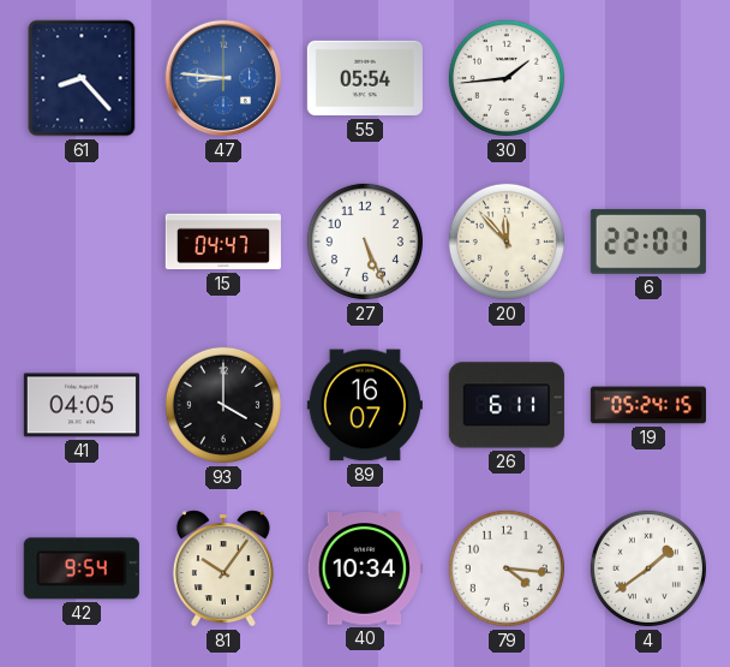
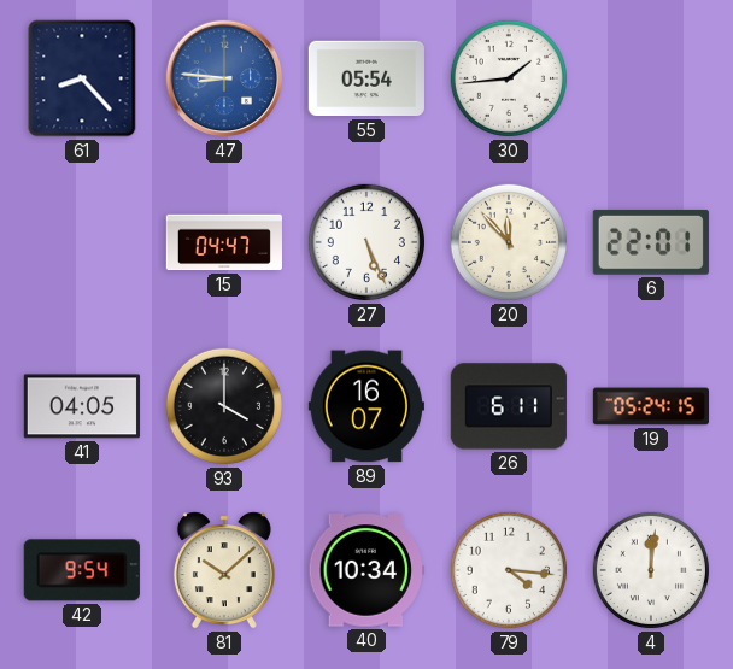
81: 10:06 -> 10:08 (224, 570)
4: 1:39 -> 12:01 (651, 570)
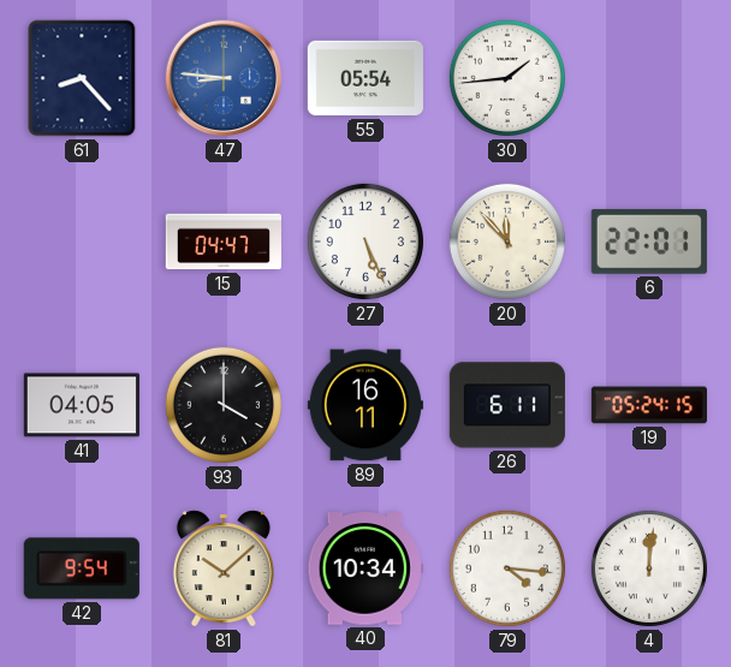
89: 16:07 -> 16:11 (365, 405)
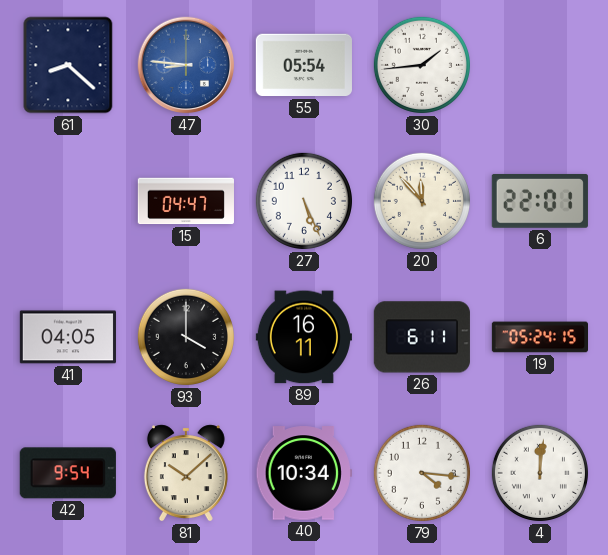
61: 8:23 -> 8:22 (68, 65)
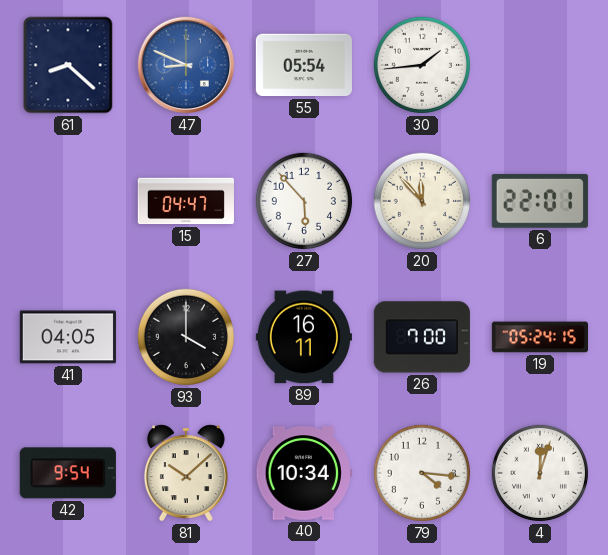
47: 8:46 -> 8:49 (186, 65)
27: 5:26 -> 5:53 (304, 201)
26: 6:11 -> 7:00 (422, 337)
4: 12:01 -> 12:03 (540, 473)
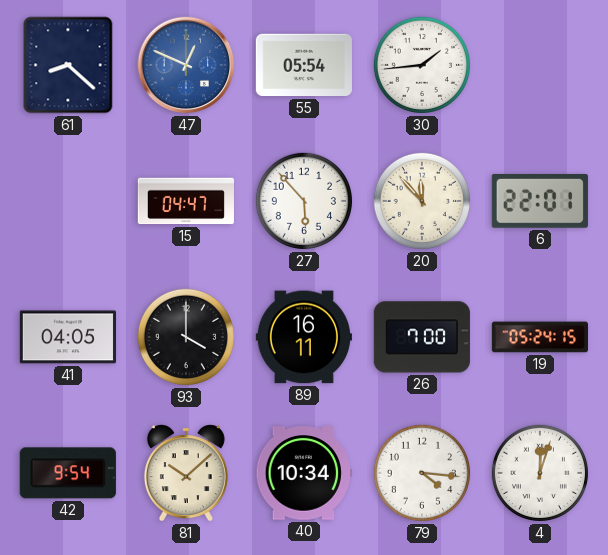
47: 8:49 -> 12:49 (186, 65)
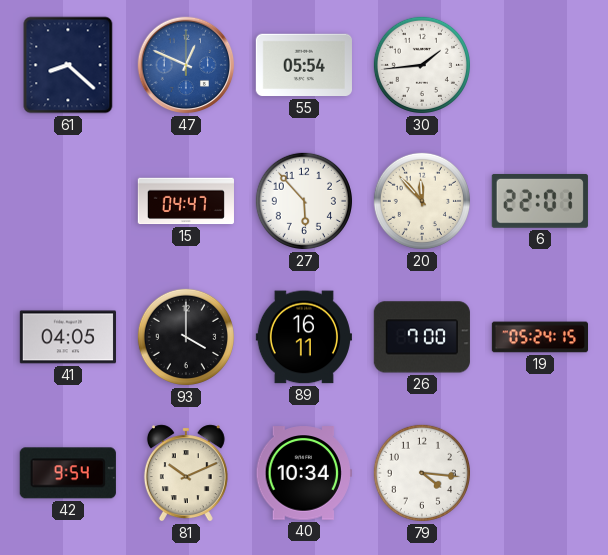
81: 10:08 -> 10:11 (186, 473)
4: 12:03 -> none (540, 473)
